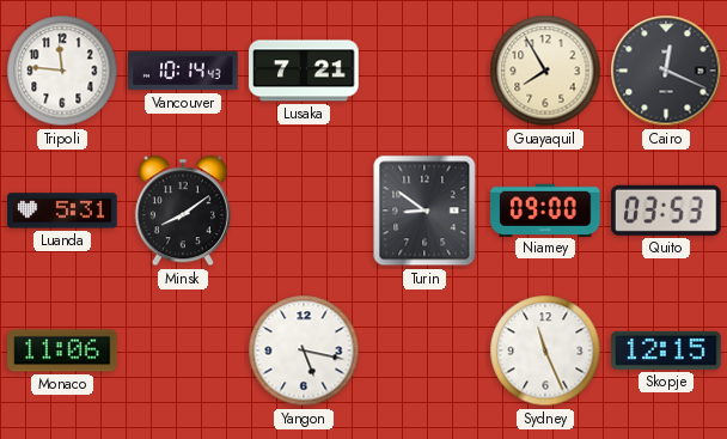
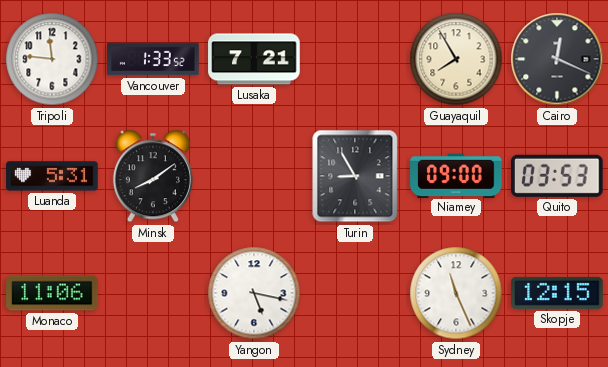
Vancouver: 10:14 -> 1:33 (153, 59)
Turin: 8:51 -> 8:55 (355, 176)
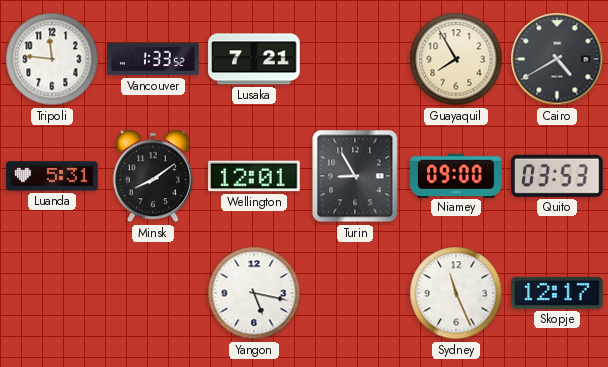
Cairo: 12:19 -> 4:40 (557, 59)
Wellington: none -> 12:01 (254, 176)
Monaco: 11:06 -> none (52, 293)
Skopje: 12:15 -> 12:17 (557, 293)
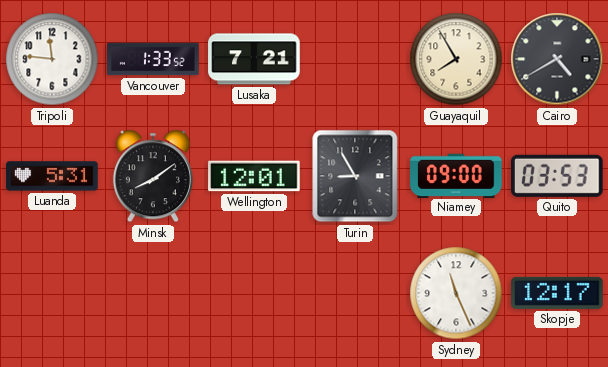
Yangon: 5:17 -> none (254, 293)
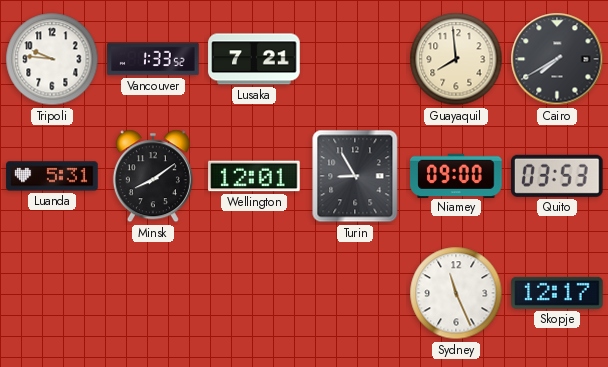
Tripoli: 11:46 -> 9:46 (52, 59)
Guayaquil: 7:55 -> 7:59 (456, 59)
Cairo: 4:40 -> 7:40 (557, 59)
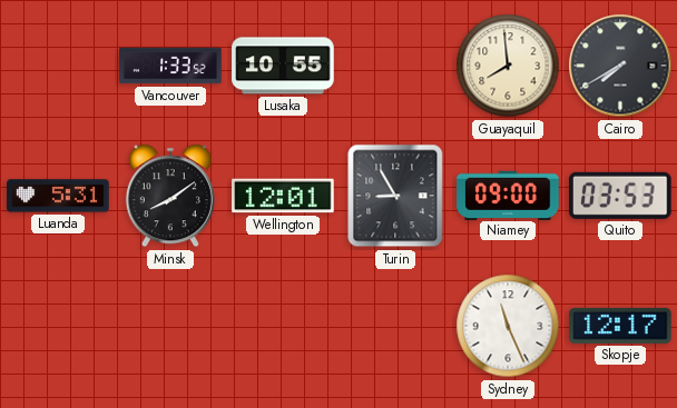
Tripoli: 9:46 -> none (52, 59)
Lusaka: 7:21 -> 10:55 (283, 66)
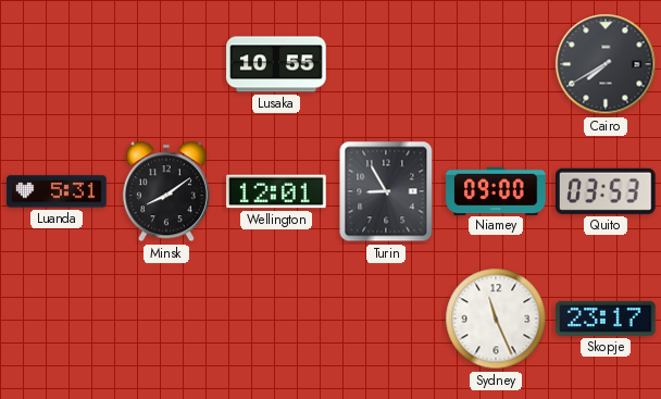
Vancouver: 1:33 -> none (170, 66)
Guayaquil: 7:59 -> none (508, 66)
Skopje: 12:17 -> 23:17 (606, 319)
